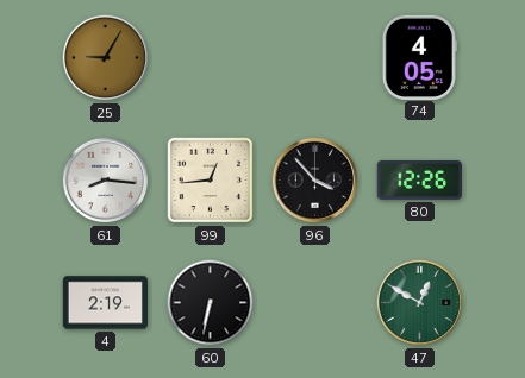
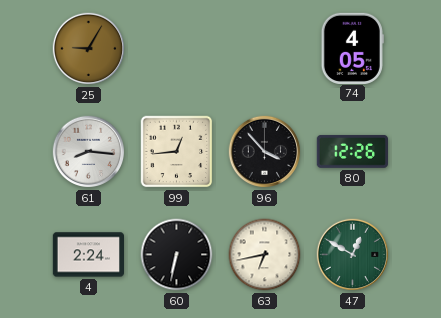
4: 2:19 -> 2:24 (89, 255)
63: none -> 6:43 (265, 255)
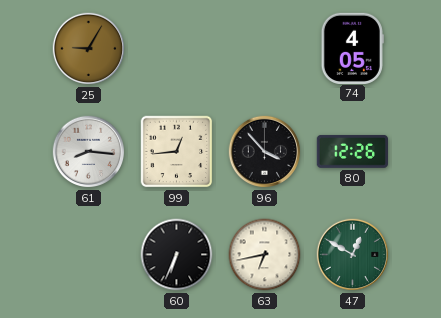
4: 2:24 -> none (89, 255)
60: 6:32 -> 6:34 (177, 255)
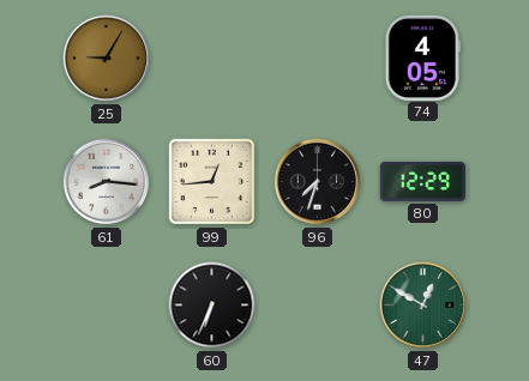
96: 3:53 -> 7:33 (318, 182)
80: 12:26 -> 12:29 (422, 181)
63: 6:43 -> none (265, 255)
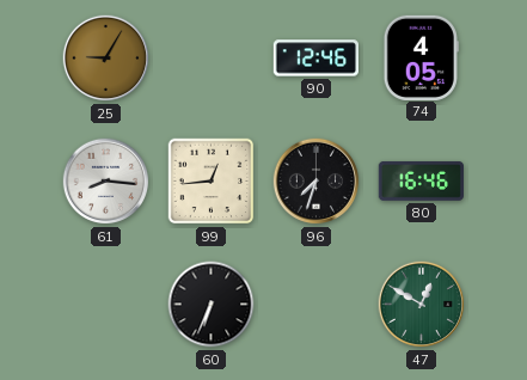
90: none -> 12:46 (315, 59)
80: 12:29 -> 16:46 (421, 180)
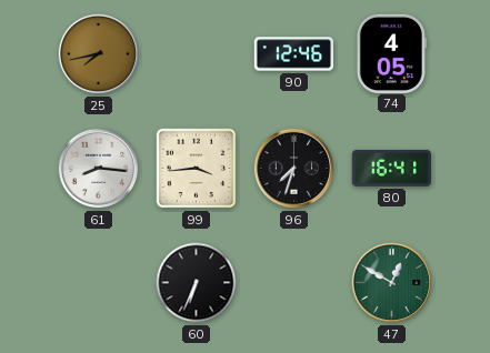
25: 9:05 -> 7:43 (99, 54)
99: 12:44 -> 3:44 (197, 169)
80: 16:46 -> 16:41 (391, 168)
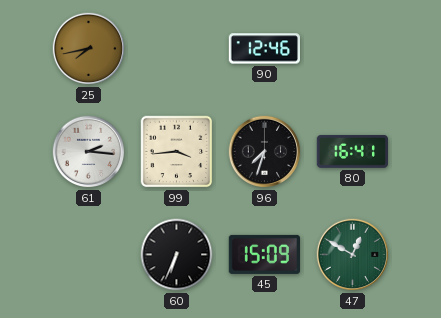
74: 4:05 -> none (391, 53)
61: 8:16 -> 2:16 (89, 152)
45: none -> 15:09 (264, 254)
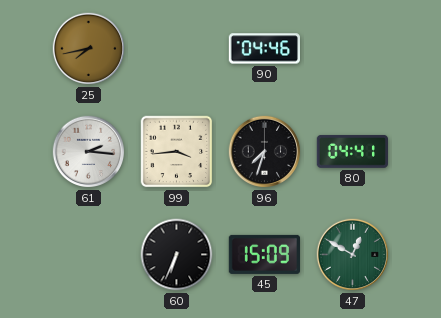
90: 12:46 -> 04:46 (264, 49)
80: 16:41 -> 04:41 (352, 151)
